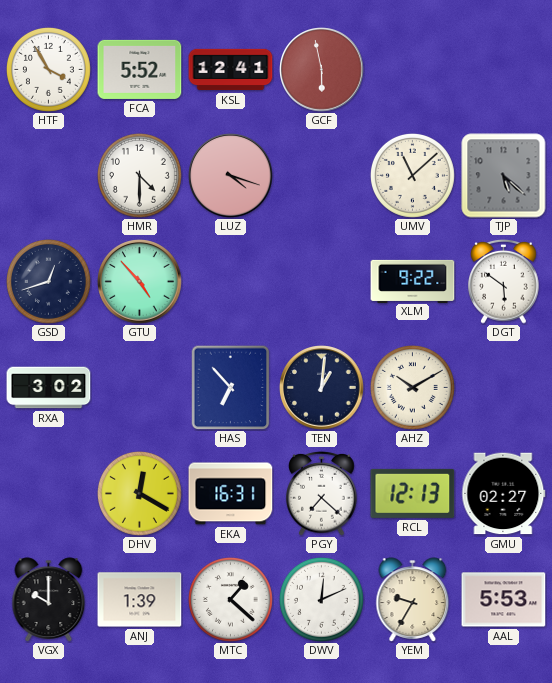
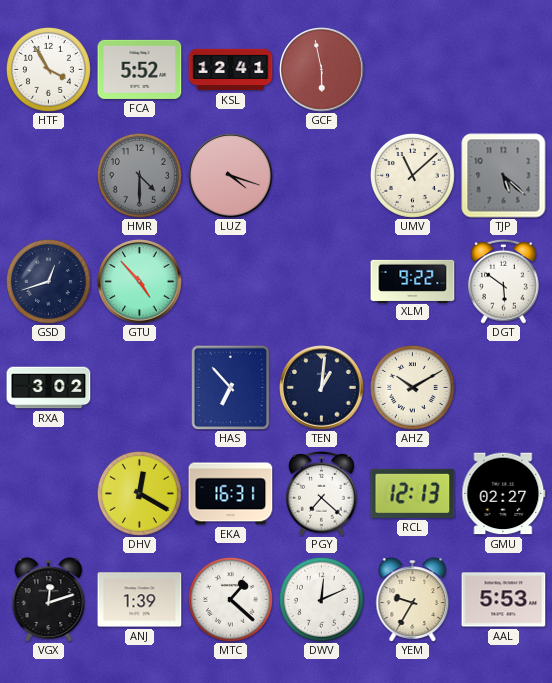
HMR dial: white -> grey (139, 175)
VGX: 10:00 -> 12:12 (49, 600)
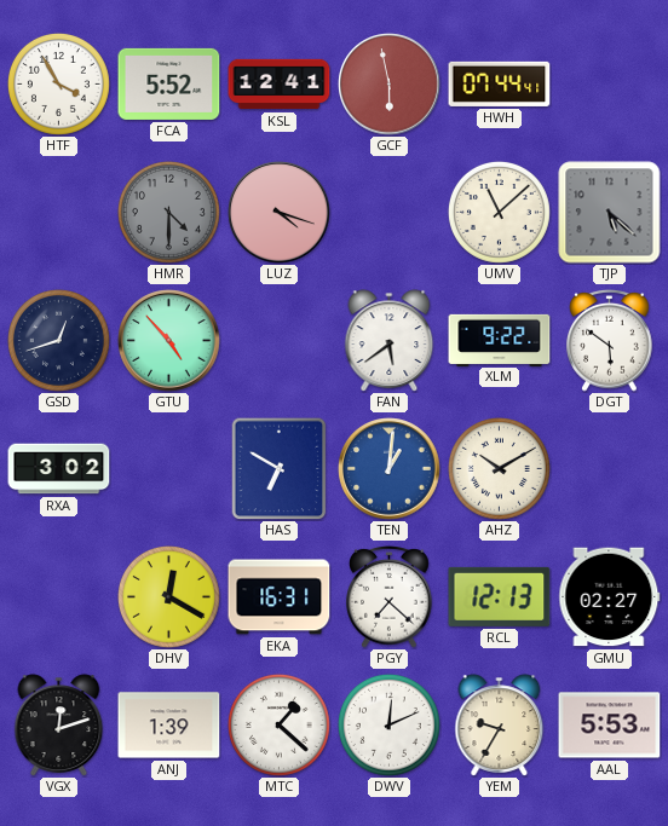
HWH: none -> 07:44 (500, 83)
FAN: none -> 5:39 (390, 341)
HAS: 6:53 -> 6:50 (280, 468)
TEN dial: navy -> blue (390, 469)
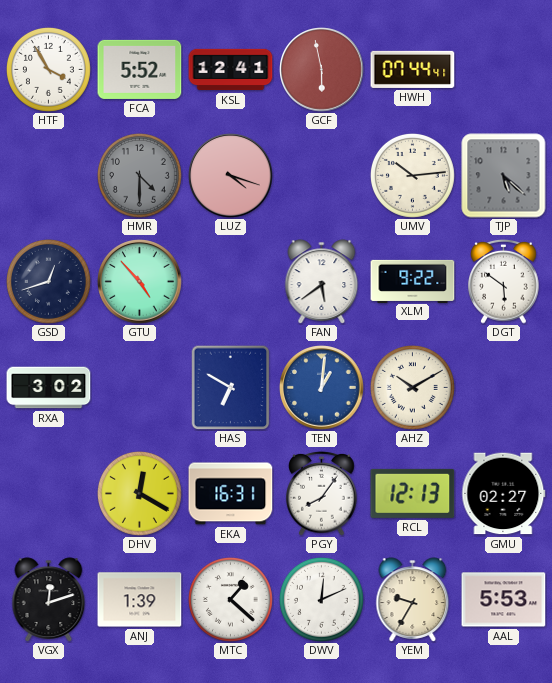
UMV: 11:08 -> 10:14 (412, 175)
PGY: 7:22 -> 8:06 (322, 493)
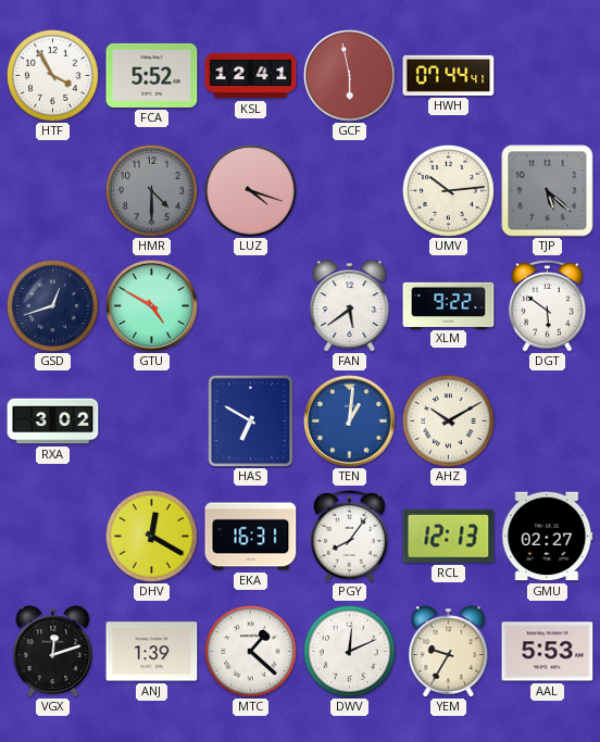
GTU: 4:53 -> 4:50 (152, 306)
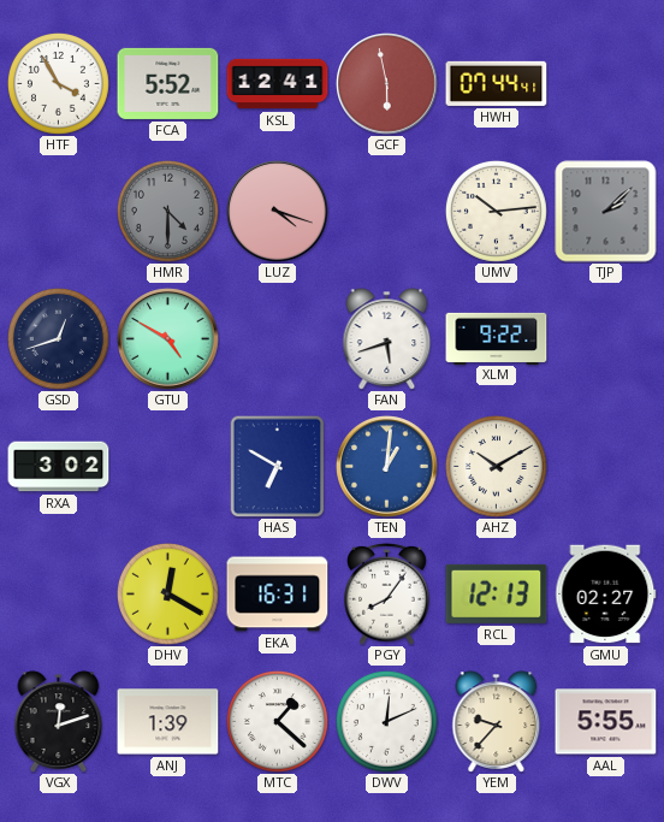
TJP: 5:22 -> 2:08 (606, 212)
FAN: 5:39 -> 5:42 (387, 339)
DGT: 5:51 -> none (548, 305)
YEM: 9:35 -> 9:37 (497, 722)
AAL: 5:53 -> 5:55 (606, 722)
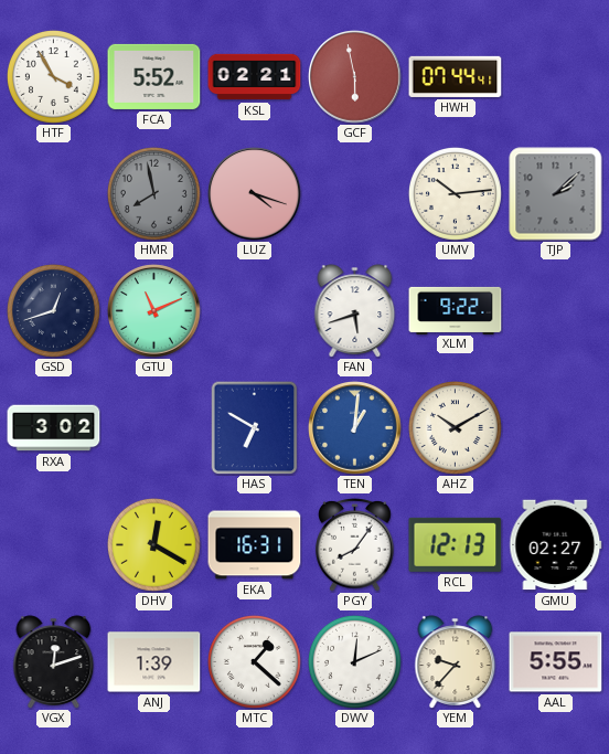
KSL: 12:41 -> 02:21 (255, 77)
HMR: 4:30 -> 7:58 (153, 193)
GTU: 4:50 -> 11:11 (154, 311)
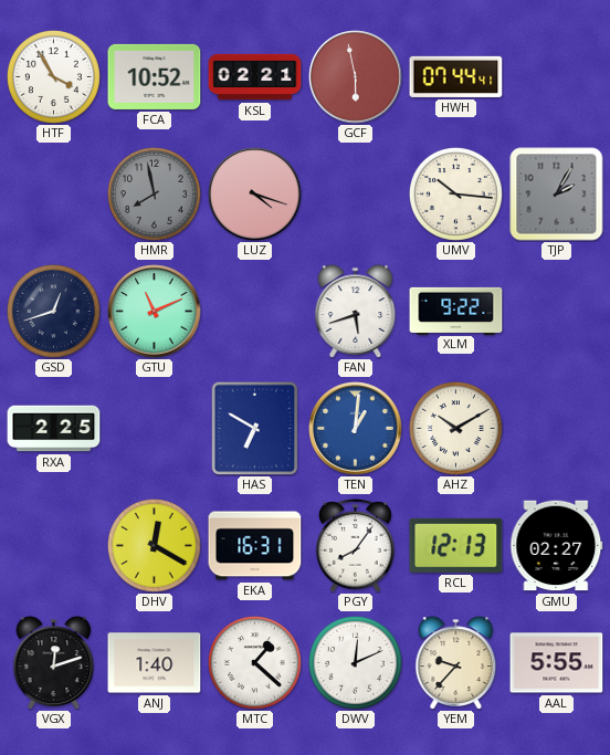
FCA: 5:52 -> 10:52 (155, 76)
UMV: 10:14 -> 10:16 (455, 193)
TJP: 2:08 -> 2:05 (557, 195)
RXA: 3:02 -> 2:25 (54, 429)
ANJ: 1:39 -> 1:40 (155, 663)
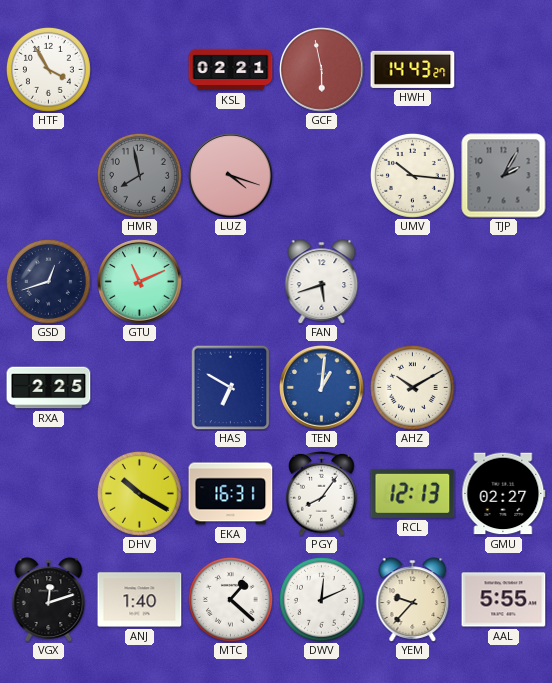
FCA: 10:52 -> none (155, 76)
HWH: 07:44 -> 14:43 (413, 69)
XLM: 9:22 -> none (456, 311)
DHV: 12:20 -> 10:20 (139, 493)
